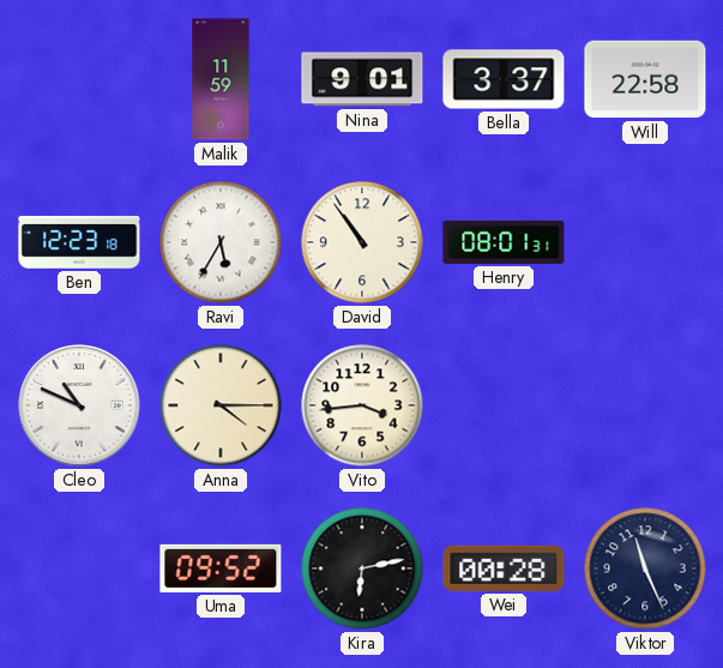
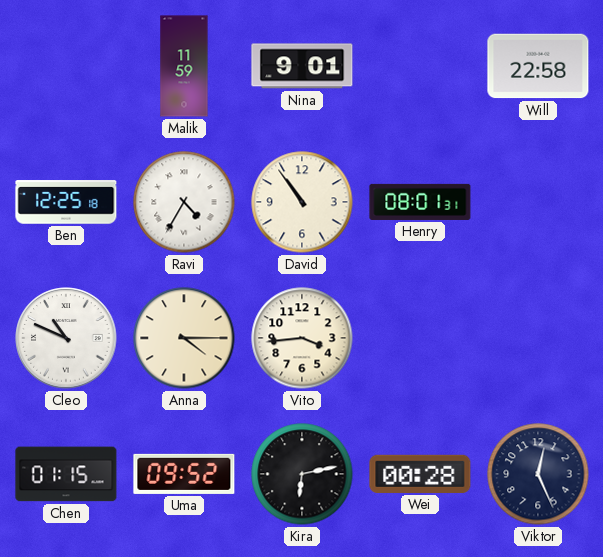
Bella: 3:37 -> none (504, 79)
Ben: 12:23 -> 12:25 (66, 202)
Ravi: 5:35 -> 4:35 (184, 202)
Chen: none -> 01:15 (66, 474)
Viktor: 11:26 -> 12:26 (538, 474)
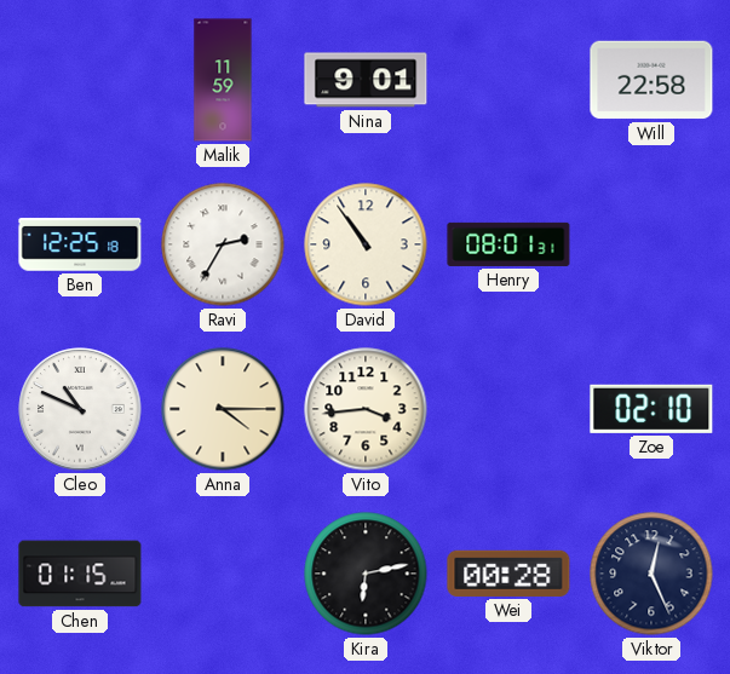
Ravi: 4:35 -> 2:35 (223, 244)
Zoe: none -> 02:10 (651, 409)
Uma: 09:52 -> none (184, 474)
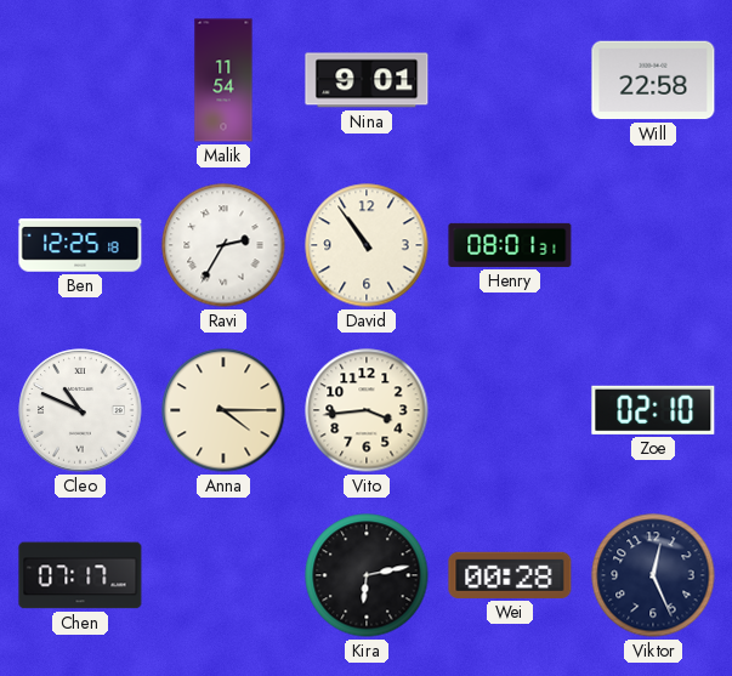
Malik: 11:59 -> 11:54 (223, 80)
Chen: 01:15 -> 07:17 (80, 575)
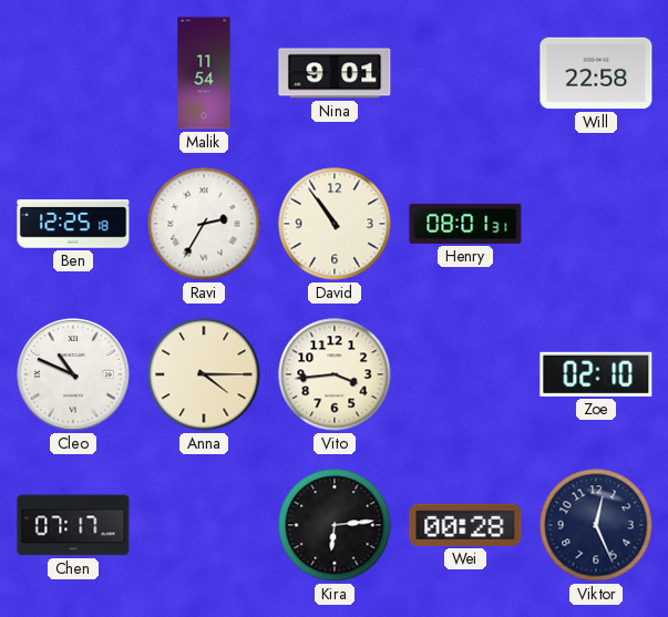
Kira: 6:13 -> 6:14 (335, 525)
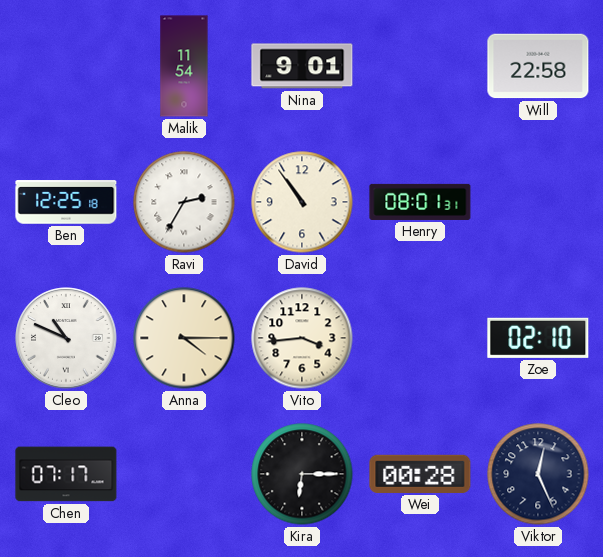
Kira: 6:14 -> 6:15 (302, 474)
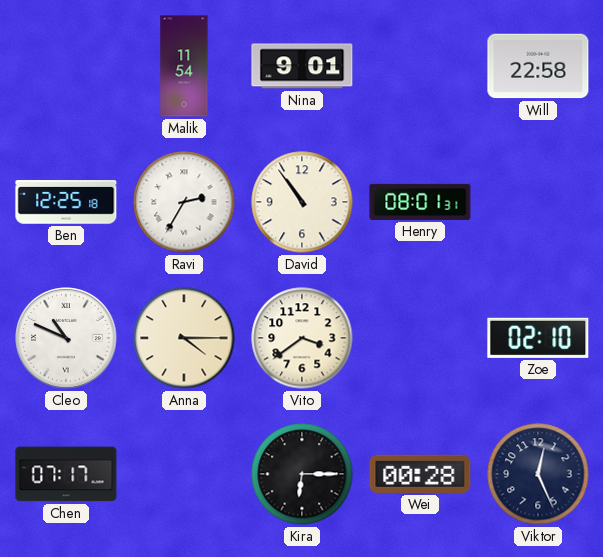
Vito: 3:44 -> 3:39 (302, 338)
